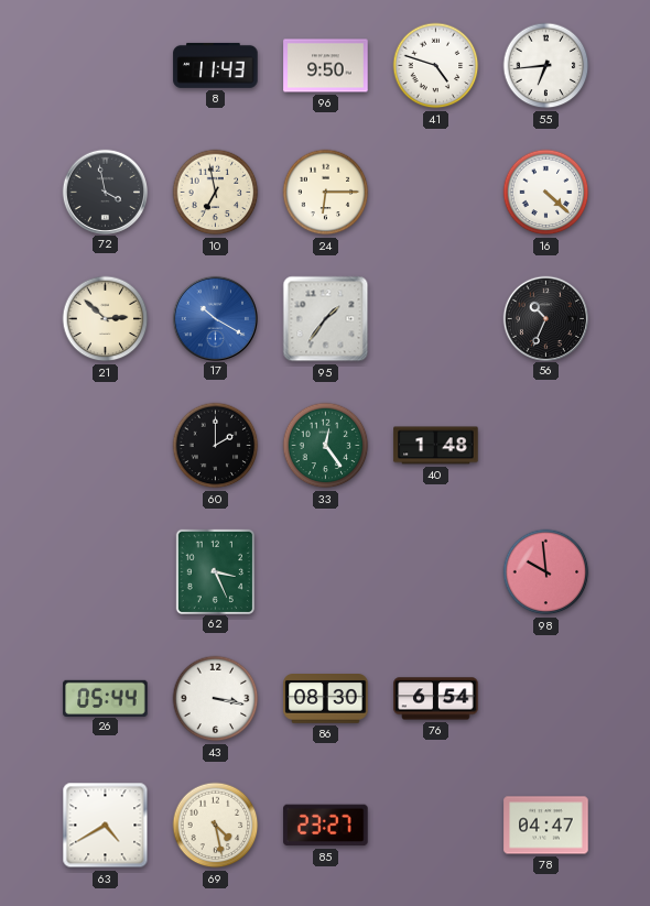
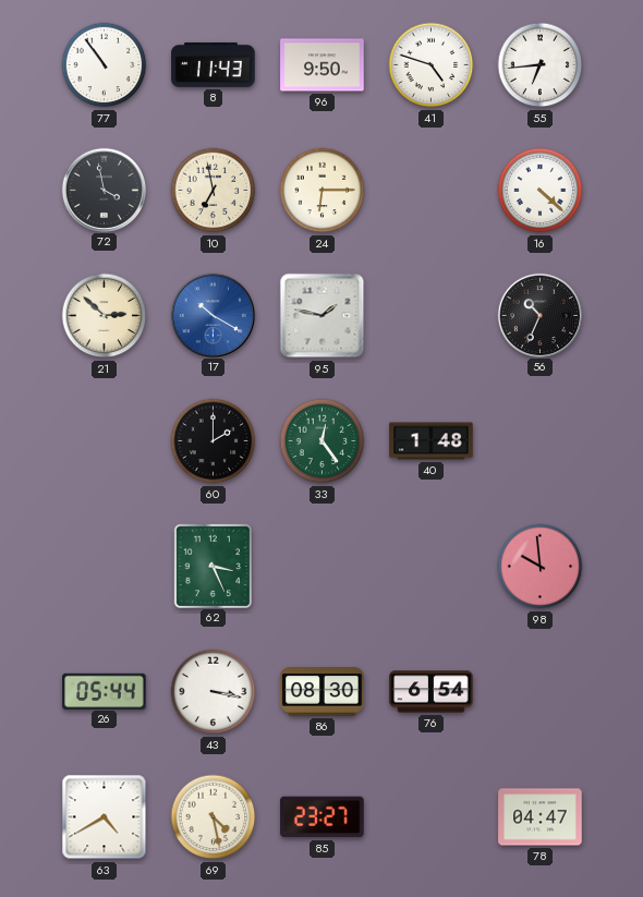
77: none -> 10:54 (105, 65)
95: 1:36 -> 1:47 (323, 316)
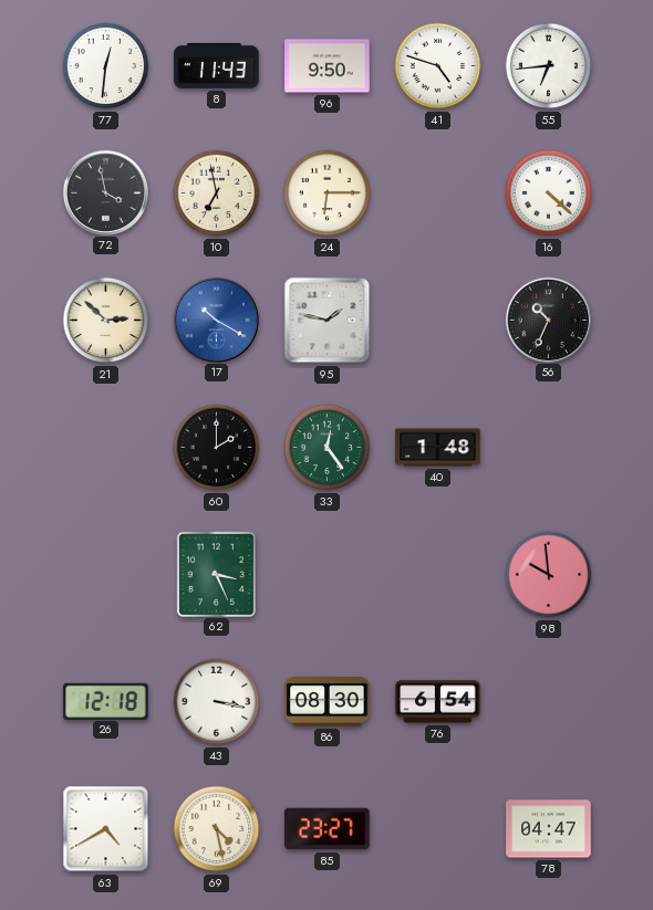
77: 10:54 -> 12:31 (106, 66)
26: 05:44 -> 12:18 (106, 701)
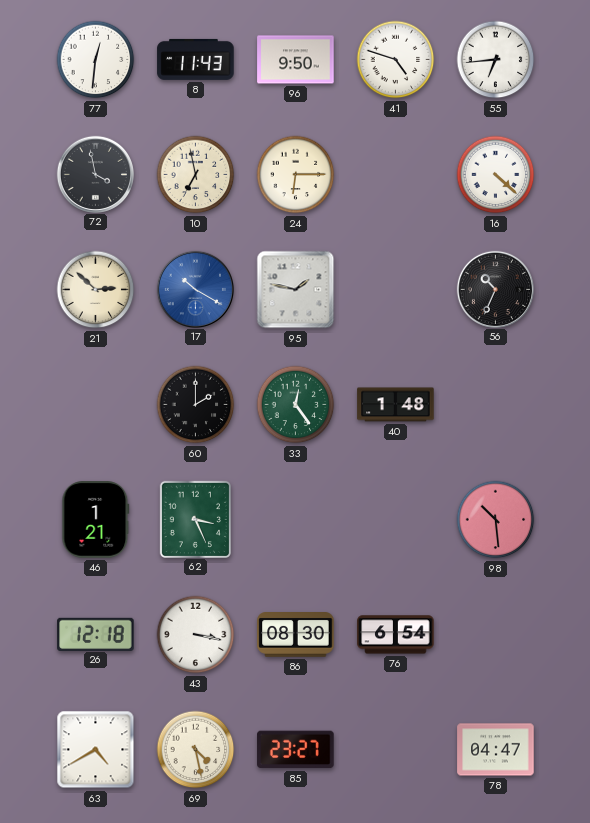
46: none -> 1:21 (96, 520)
98: 9:59 -> 10:29 (496, 520)
